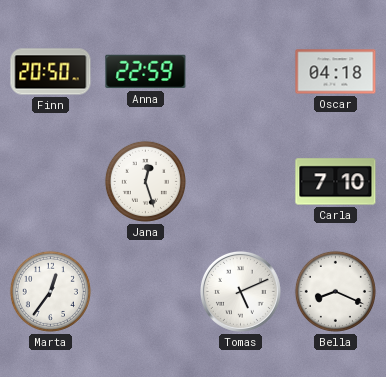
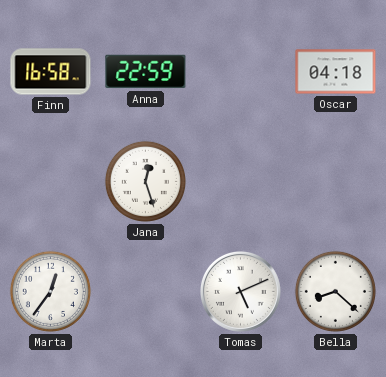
Finn: 20:50 -> 16:58 (51, 72)
Carla: 7:10 -> none (336, 182)
Bella: 8:19 -> 8:22 (335, 291)
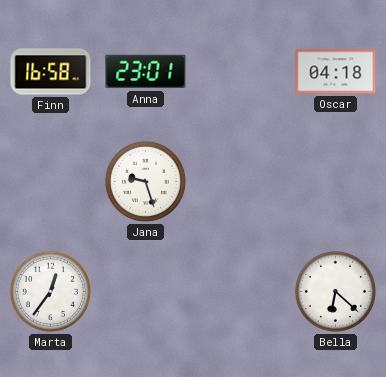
Anna: 22:59 -> 23:01 (146, 72)
Jana: 12:27 -> 9:27 (145, 181)
Tomas: 5:11 -> none (240, 291)
Bella: 8:22 -> 6:22 (335, 291)
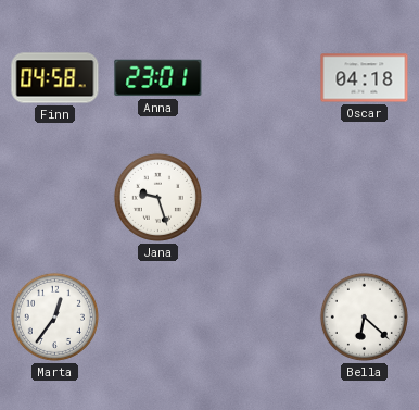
Finn: 16:58 -> 04:58 (55, 78)
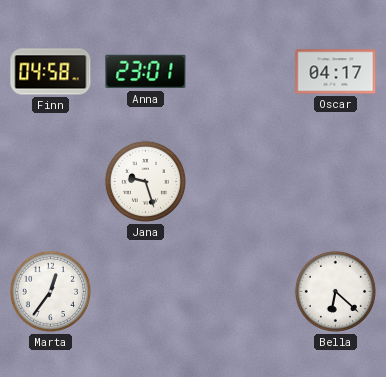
Oscar: 04:18 -> 04:17 (336, 72)
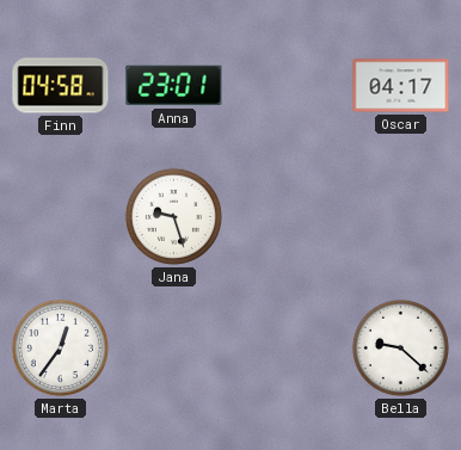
Bella: 6:22 -> 9:22 (400, 347)
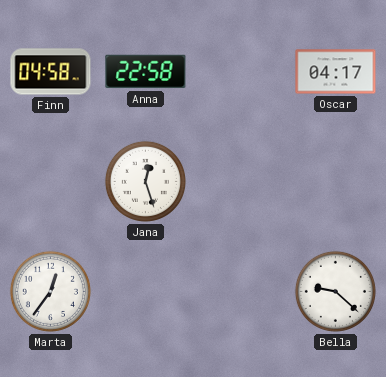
Anna: 23:01 -> 22:58 (146, 72)
Jana: 9:27 -> 12:27 (145, 181)
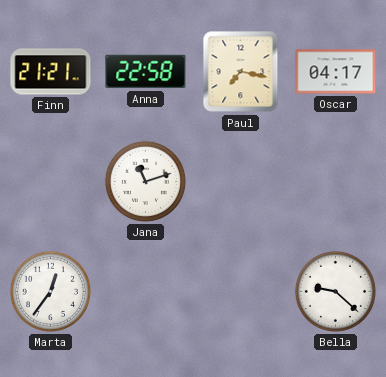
Finn: 04:58 -> 21:21 (51, 72)
Paul: none -> 7:17 (241, 72)
Jana: 12:27 -> 11:12 (145, 181)
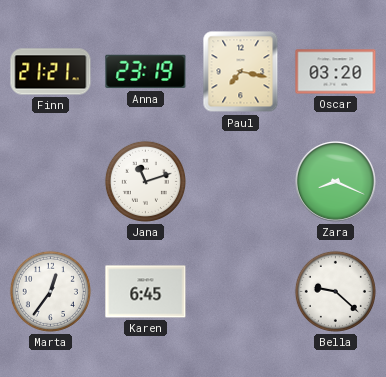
Anna: 22:58 -> 23:19 (146, 72)
Oscar: 04:17 -> 03:20 (336, 72)
Zara: none -> 8:19 (335, 181)
Karen: none -> 6:45 (146, 292)
